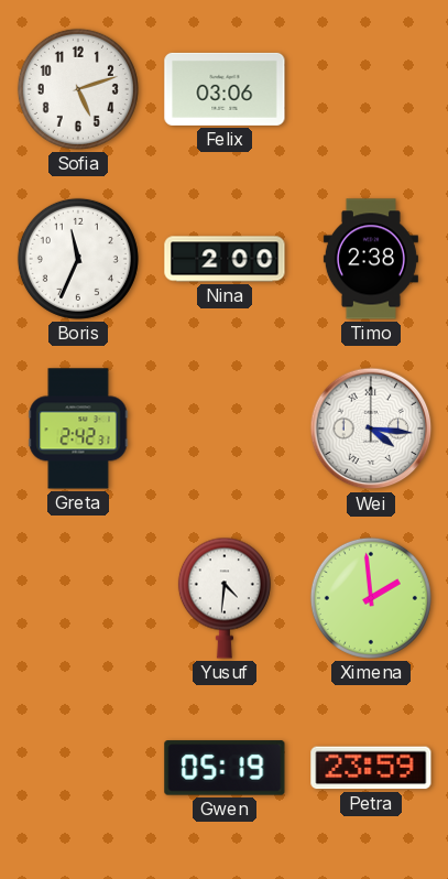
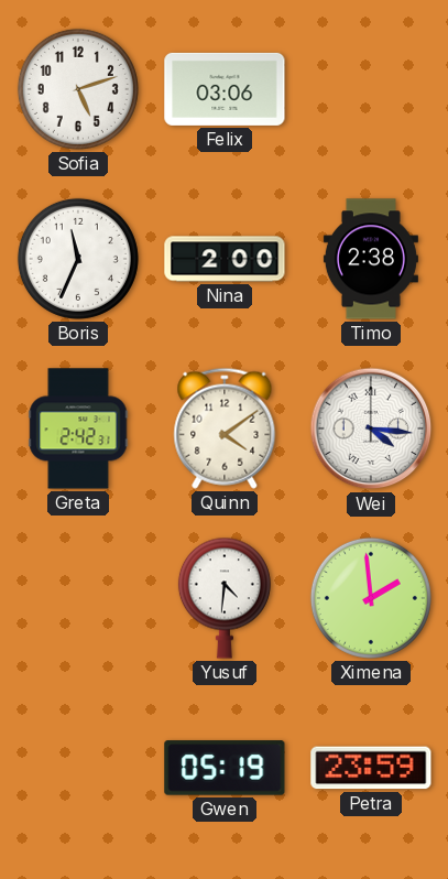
Quinn: none -> 4:09 (225, 428)
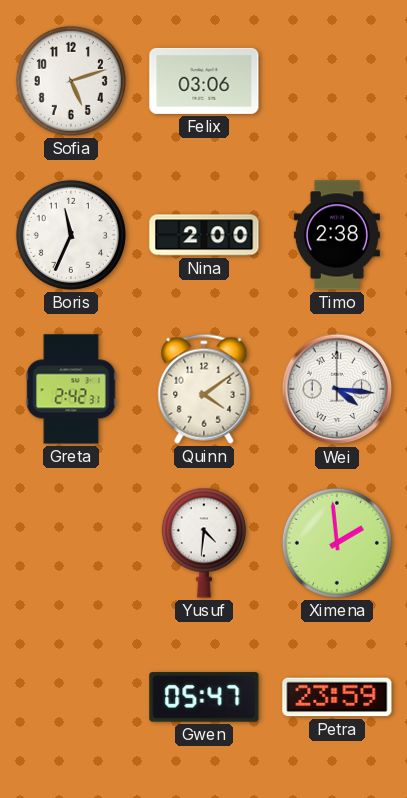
Gwen: 05:19 -> 05:47 (204, 697)
